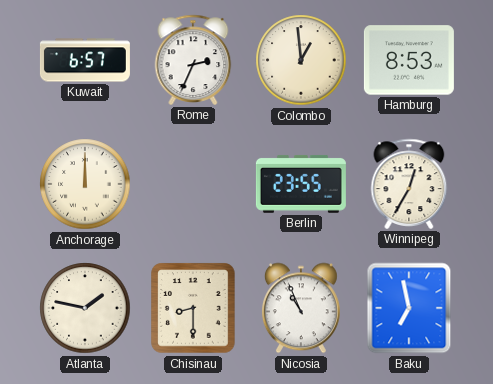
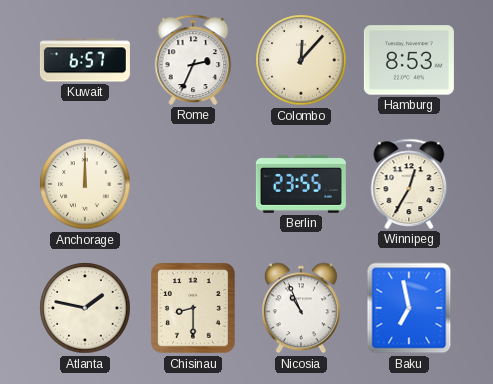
Colombo: 12:59 -> 12:07 (301, 60)
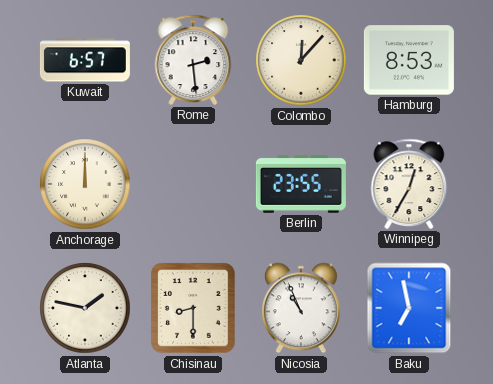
Rome: 2:34 -> 2:29 (193, 60)
